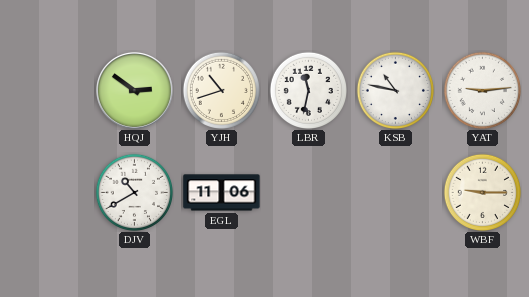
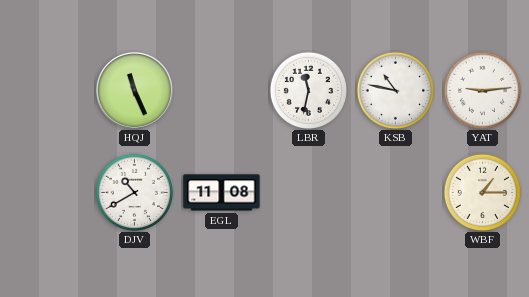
HQJ: 2:51 -> 11:26 (134, 90)
YJH: 10:42 -> none (221, 90)
EGL: 11:06 -> 11:08 (222, 193)
WBF: 9:15 -> 1:15 (482, 192)
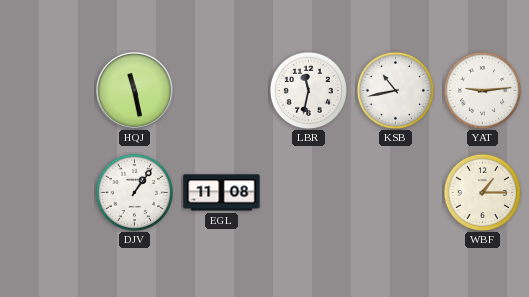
HQJ: 11:26 -> 11:28 (134, 90)
KSB: 10:47 -> 10:43 (395, 90)
DJV: 10:40 -> 1:06 (134, 192)
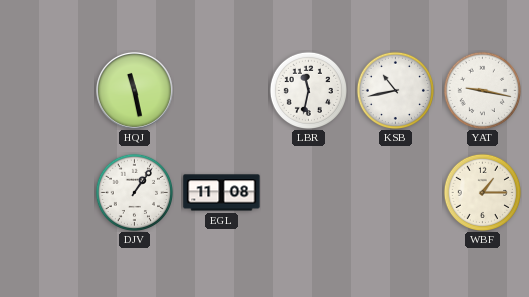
YAT: 9:14 -> 9:17 (482, 90)
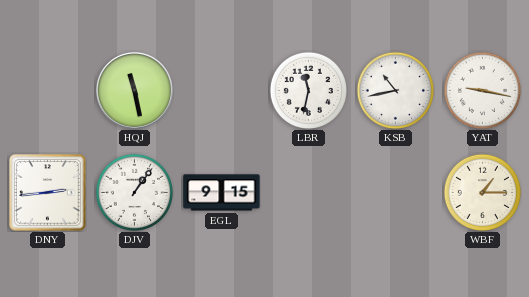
DNY: none -> 2:44 (48, 193)
EGL: 11:08 -> 9:15 (222, 193)
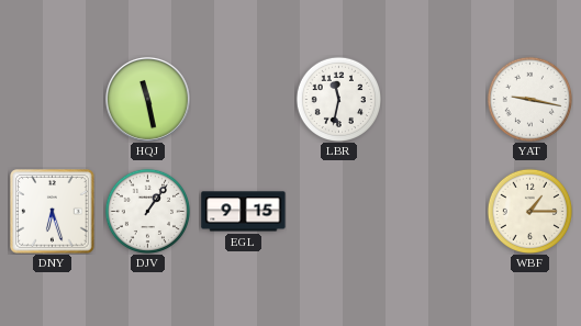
KSB: 10:43 -> none (395, 90)
DNY: 2:44 -> 6:27 (53, 212)
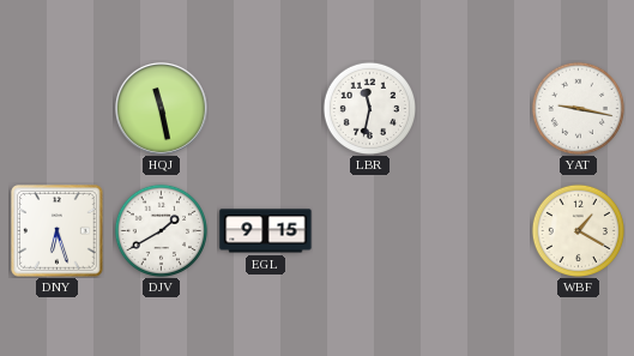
DJV: 1:06 -> 1:40 (161, 230)
WBF: 1:15 -> 1:20 (578, 230)
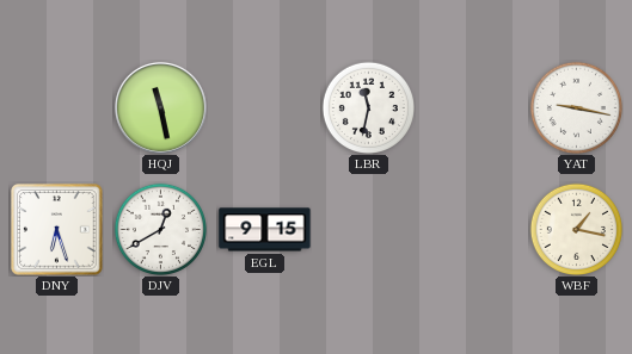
DJV: 1:40 -> 12:40 (160, 229)
WBF: 1:20 -> 1:17 (576, 229)
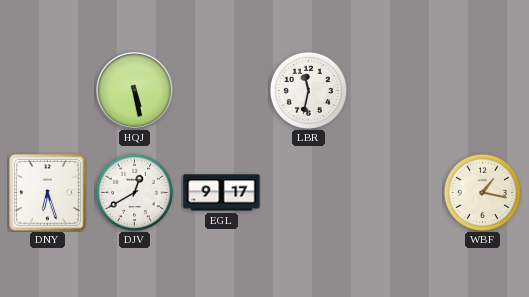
HQJ: 11:28 -> 5:28 (134, 90)
YAT: 9:17 -> none (576, 107)
EGL: 9:15 -> 9:17 (222, 193)
